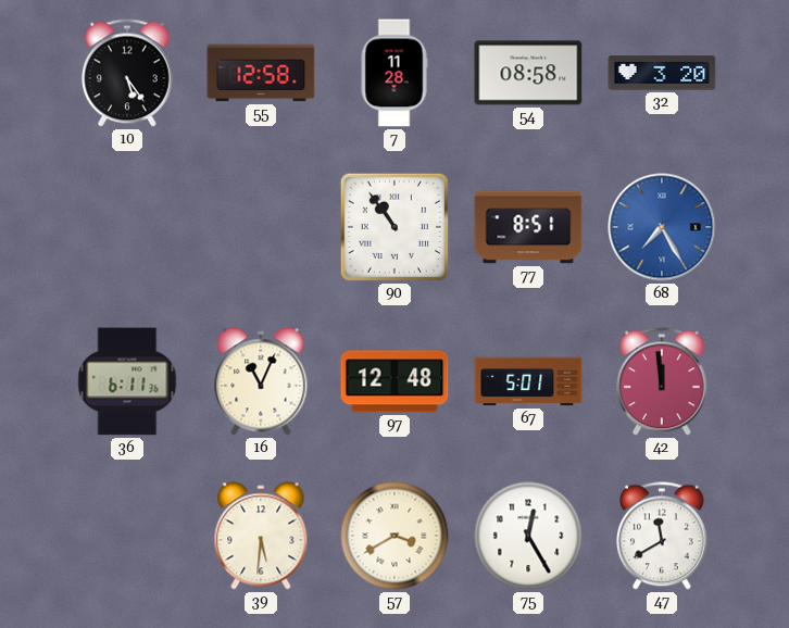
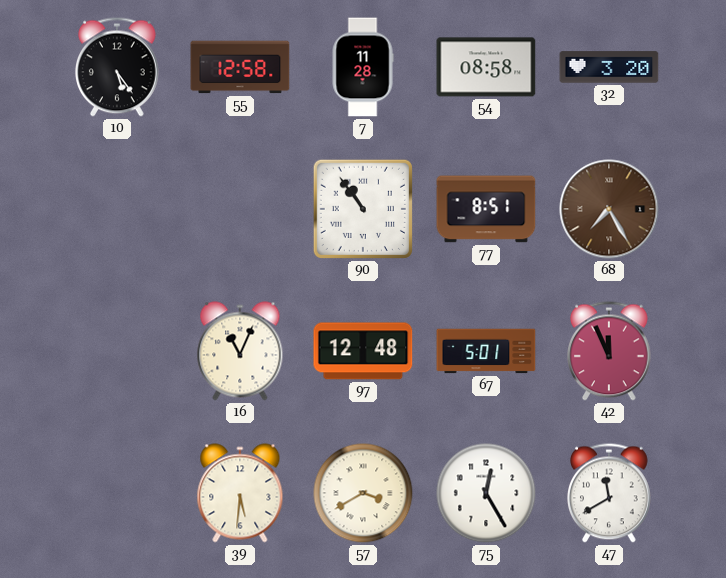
68 dial: blue -> brown (609, 209)
36: 6:11 -> none (127, 381)
42: 11:59 -> 11:56 (610, 351)
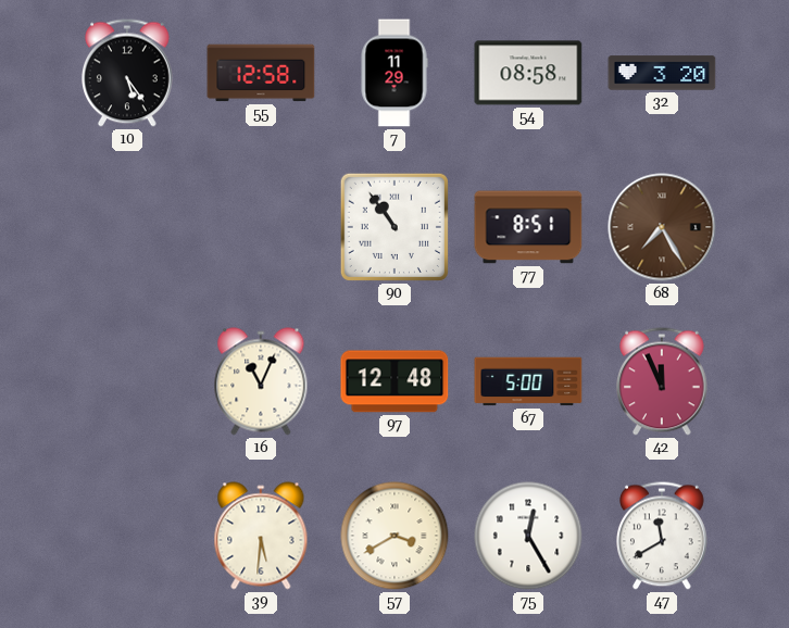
7: 11:28 -> 11:29 (394, 73)
67: 5:01 -> 5:00 (528, 381)
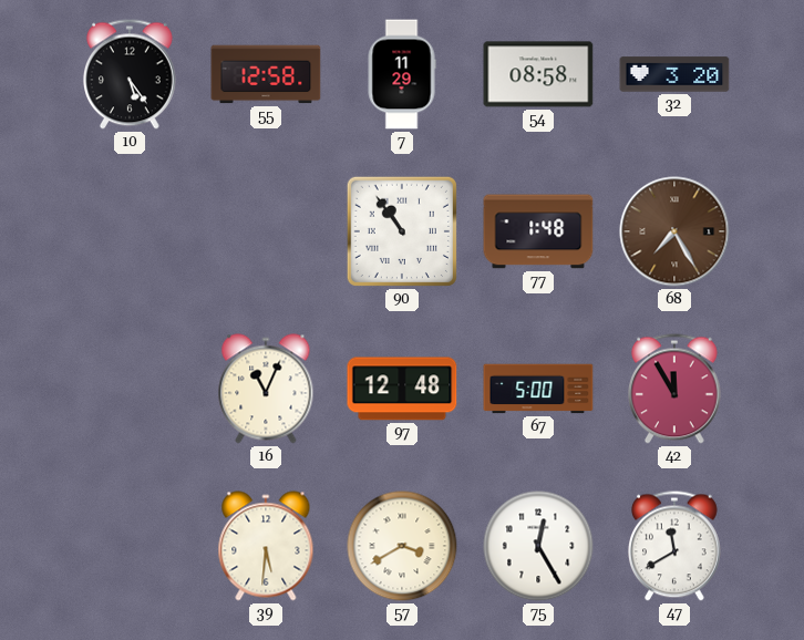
77: 8:51 -> 1:48 (538, 231)
42: 11:56 -> 11:55 (676, 389)
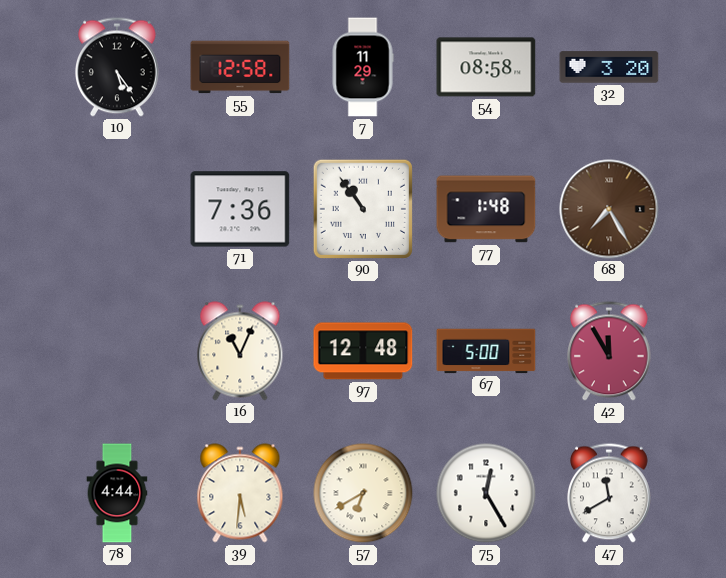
71: none -> 7:36 (240, 209)
78: none -> 4:44 (117, 493)
57: 3:40 -> 6:40 (363, 493)
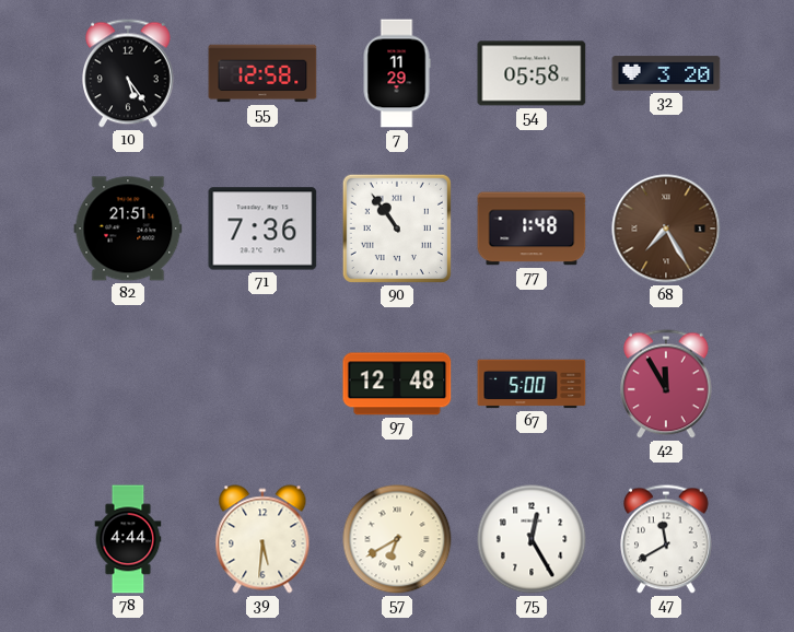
54: 08:58 -> 05:58 (532, 73)
82: none -> 21:51 (128, 229)
16: 11:04 -> none (240, 351)
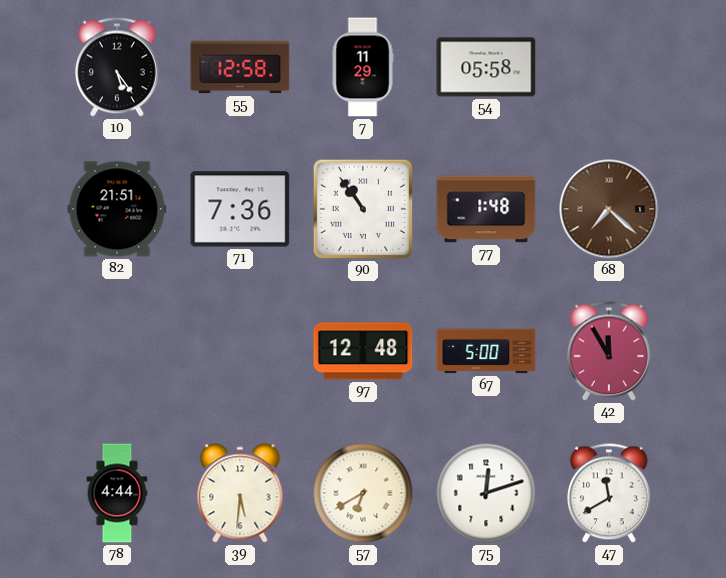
32: 3:20 -> none (666, 73)
68: 7:25 -> 7:22 (609, 209)
75: 12:25 -> 12:12 (486, 493)
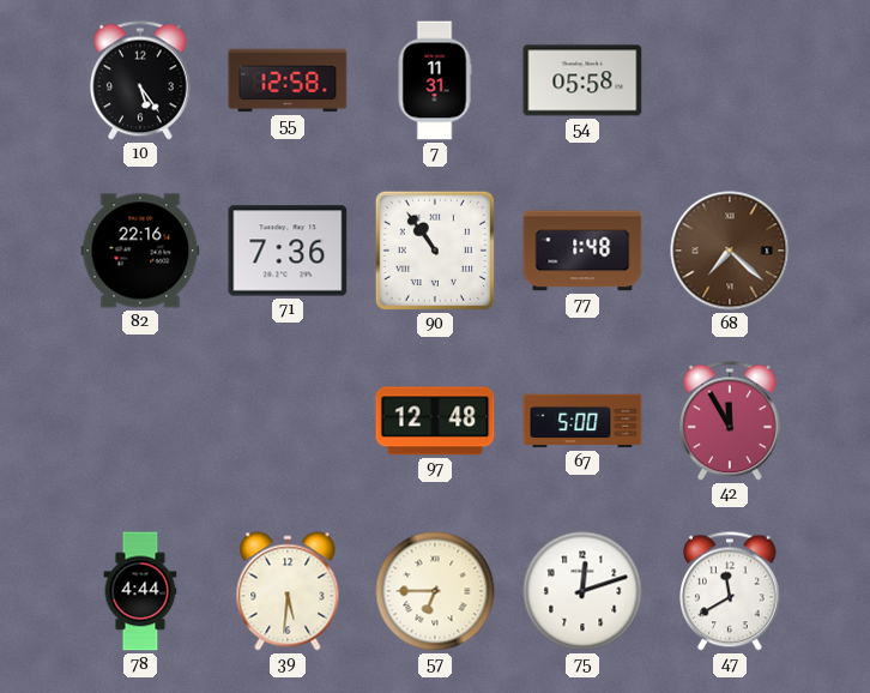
7: 11:29 -> 11:31 (435, 80)
82: 21:51 -> 22:16 (140, 251)
57: 6:40 -> 6:45 (435, 591)
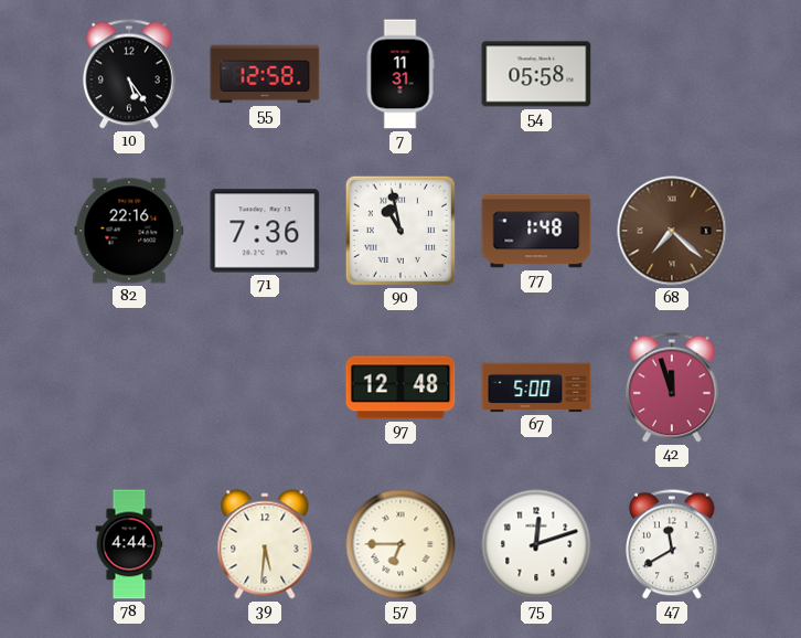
90: 10:54 -> 10:58 (400, 231)
42: 11:55 -> 11:57 (673, 387)
